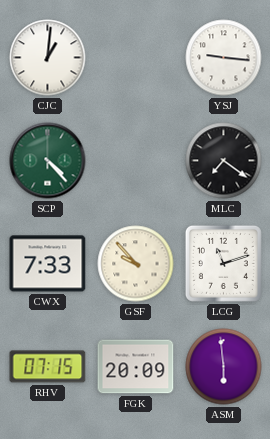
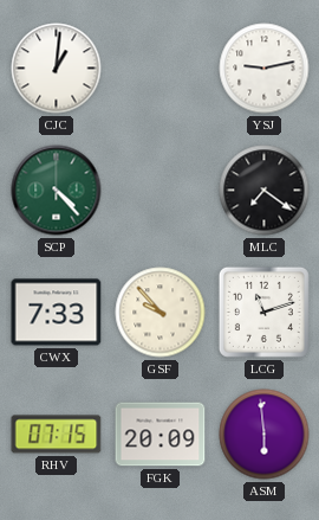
YSJ: 9:16 -> 9:13 (265, 69)
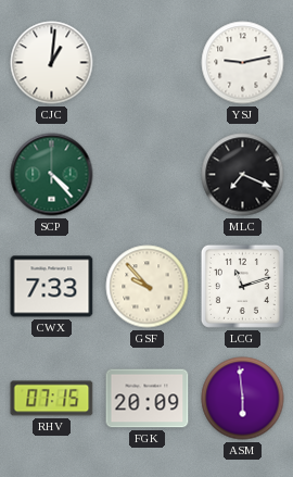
MLC: 7:21 -> 7:19 (243, 175)
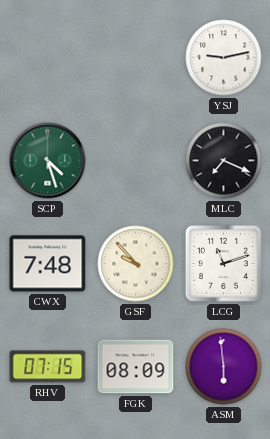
CJC: 1:01 -> none (52, 63)
SCP: 4:23 -> 4:27 (48, 161)
CWX: 7:33 -> 7:48 (48, 264)
FGK: 20:09 -> 08:09 (136, 367)
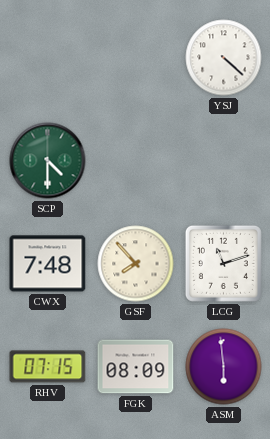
YSJ: 9:13 -> 4:22 (224, 58)
SCP: 4:27 -> 4:30 (48, 161)
MLC: 7:19 -> none (224, 161)
GSF: 9:53 -> 7:53 (136, 264)
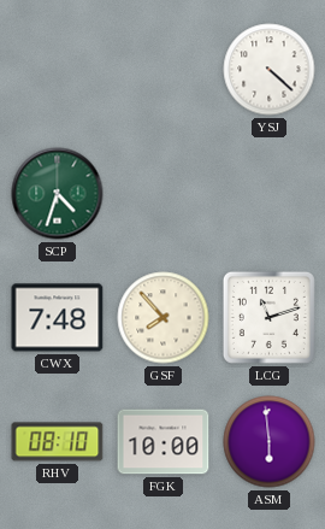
SCP: 4:30 -> 4:33 (58, 194)
RHV: 07:15 -> 08:10 (58, 442)
FGK: 08:09 -> 10:00 (164, 442)
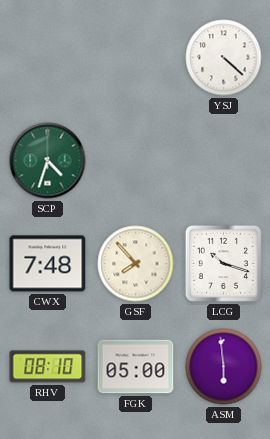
LCG: 11:12 -> 10:18 (223, 263)
FGK: 10:00 -> 05:00 (136, 367)
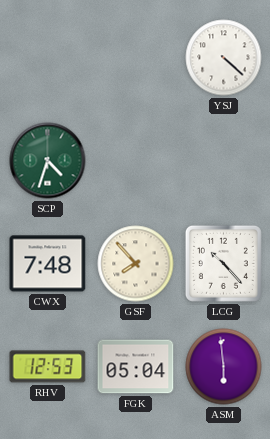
LCG: 10:18 -> 10:23 (223, 263)
RHV: 08:10 -> 12:53 (48, 367)
FGK: 05:00 -> 05:04 (136, 367)
